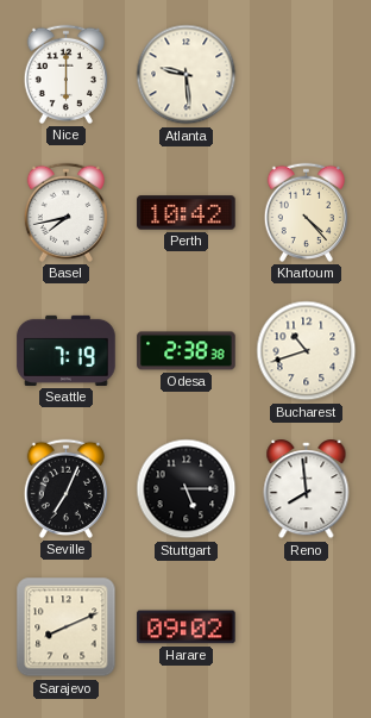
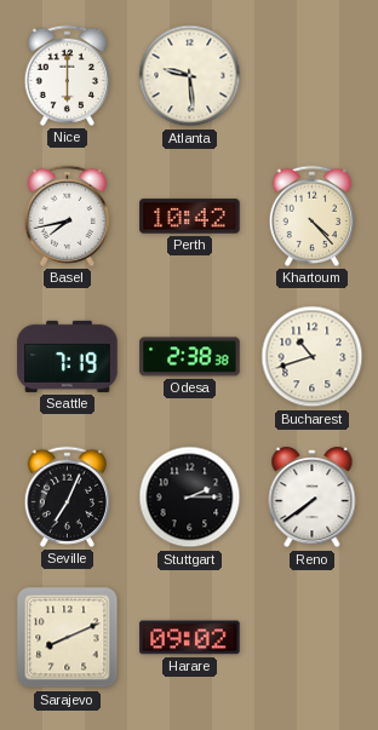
Stuttgart: 5:15 -> 2:15 (190, 498)
Reno: 7:59 -> 7:39 (313, 498)
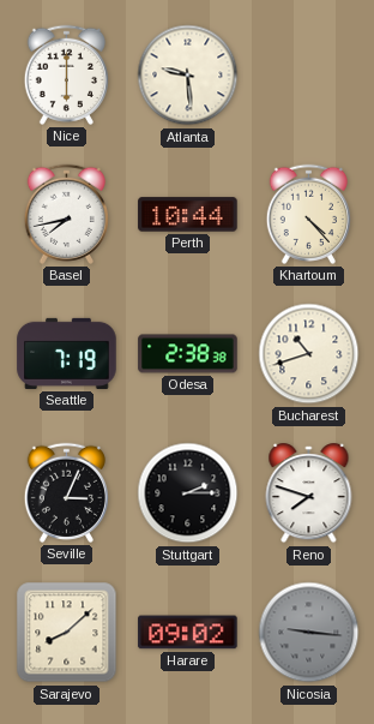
Perth: 10:42 -> 10:44 (188, 215)
Seville: 7:04 -> 3:04 (66, 492)
Reno: 7:39 -> 7:48 (309, 493)
Sarajevo: 8:11 -> 8:08 (67, 633)
Nicosia: none -> 9:16 (309, 633)
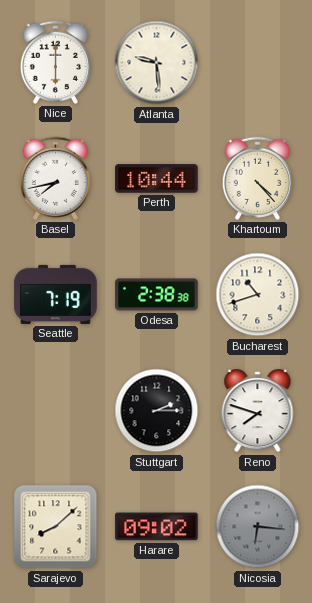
Seville: 3:04 -> none (66, 492)
Nicosia: 9:16 -> 6:16 (258, 527)
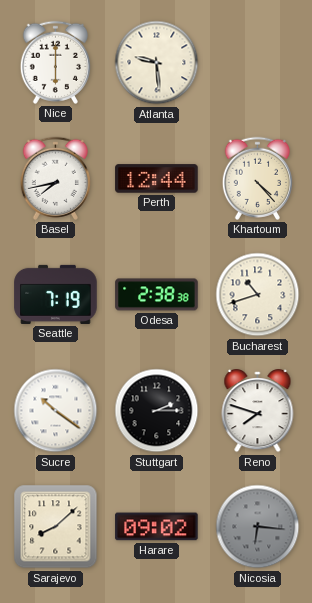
Perth: 10:44 -> 12:44 (157, 179)
Sucre: none -> 10:21 (56, 411)
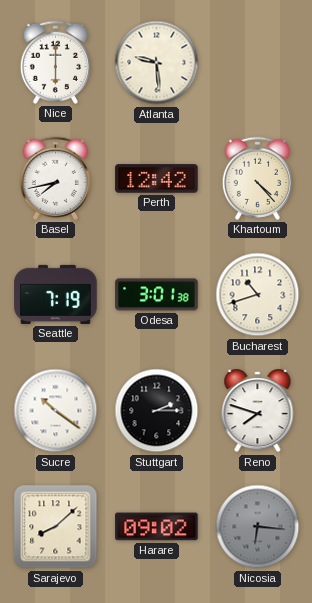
Perth: 12:44 -> 12:42 (157, 179)
Odesa: 2:38 -> 3:01 (157, 295)
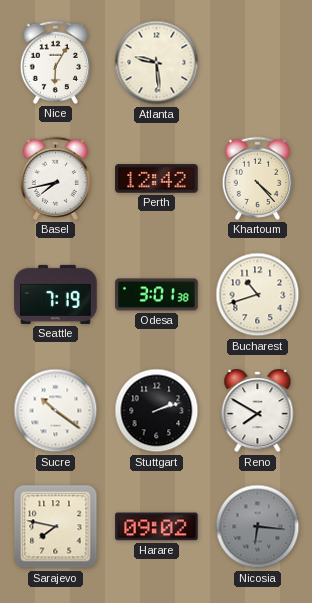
Nice: 6:00 -> 6:05 (55, 62)
Stuttgart: 2:15 -> 2:12 (157, 411)
Reno: 7:48 -> 7:50 (258, 411)
Sarajevo: 8:08 -> 7:47 (56, 527)
